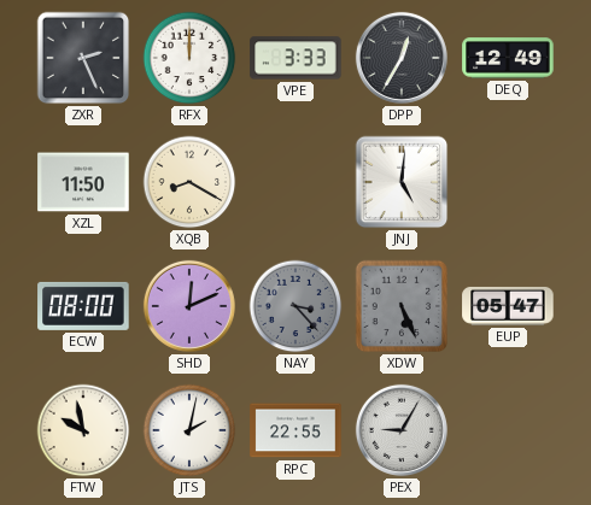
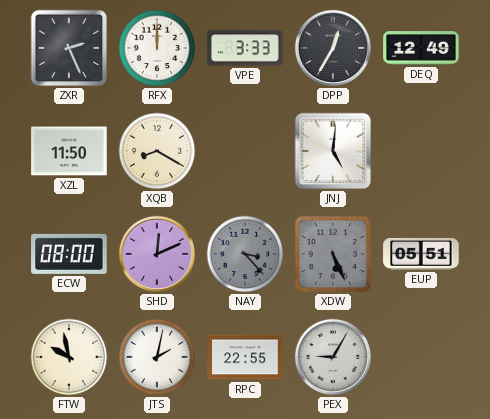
EUP: 05:47 -> 05:51 (421, 254)
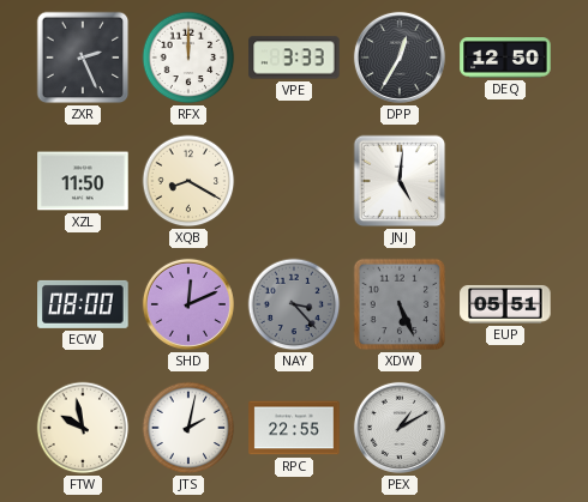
DEQ: 12:49 -> 12:50 (505, 58)
PEX: 9:05 -> 1:10 (400, 428)
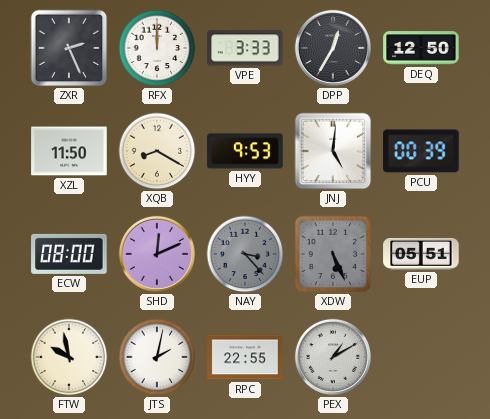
HYY: none -> 9:53 (245, 151)
PCU: none -> 00:39 (421, 151)
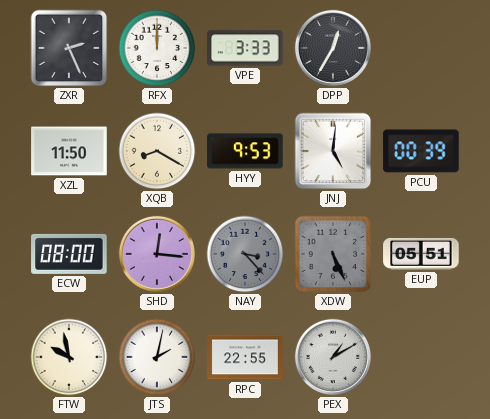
DEQ: 12:50 -> none (421, 48)
SHD: 12:11 -> 12:16 (157, 254)
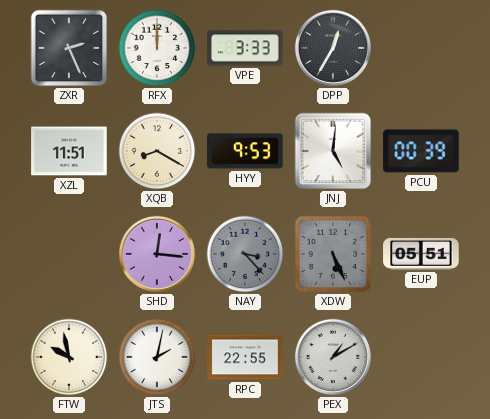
XZL: 11:50 -> 11:51 (69, 151)
ECW: 08:00 -> none (69, 254)
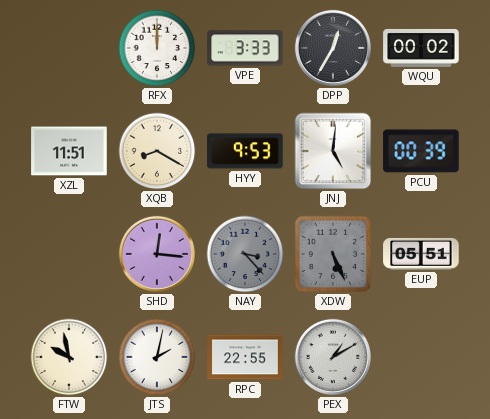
ZXR: 2:26 -> none (69, 48)
WQU: none -> 00:02 (421, 48)
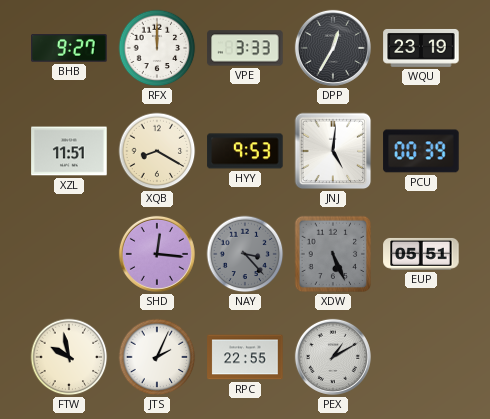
BHB: none -> 9:27 (69, 48)
WQU: 00:02 -> 23:19 (421, 48)
JTS: 2:02 -> 2:04 (157, 357)
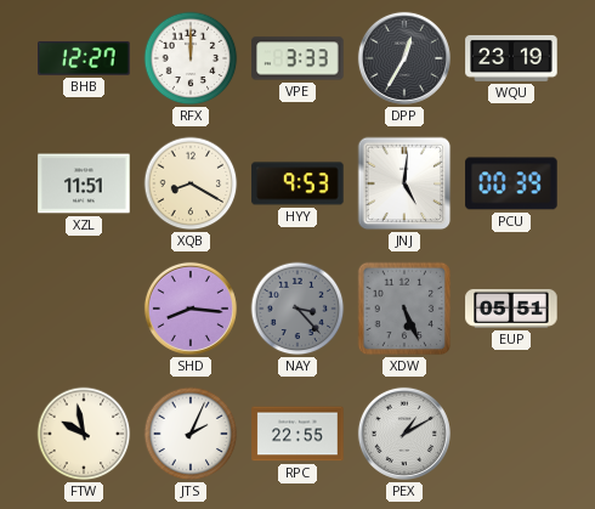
BHB: 9:27 -> 12:27 (84, 58)
SHD: 12:16 -> 8:16 (191, 309)
